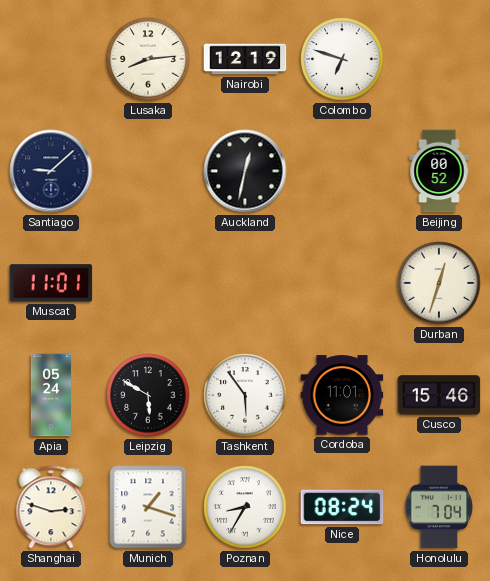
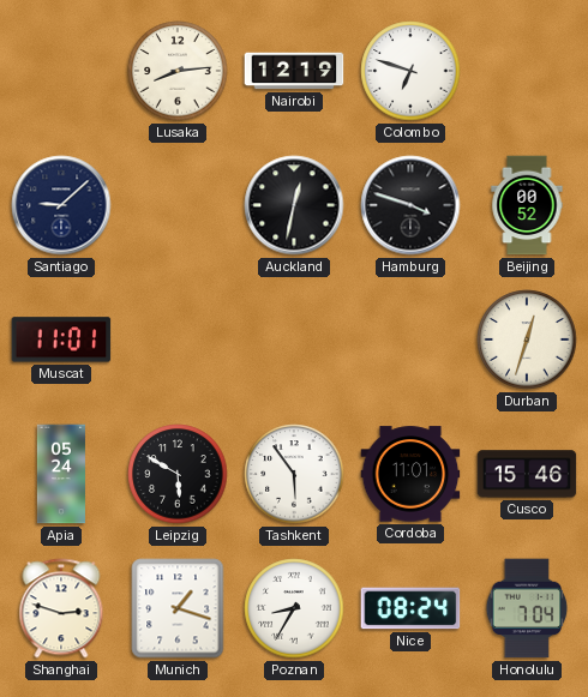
Hamburg: none -> 3:48 (410, 205)
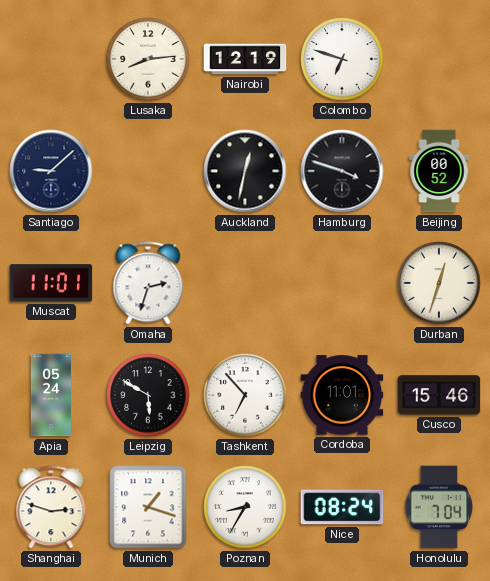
Omaha: none -> 2:33 (148, 283)
Tashkent: 5:54 -> 6:53 (245, 395)
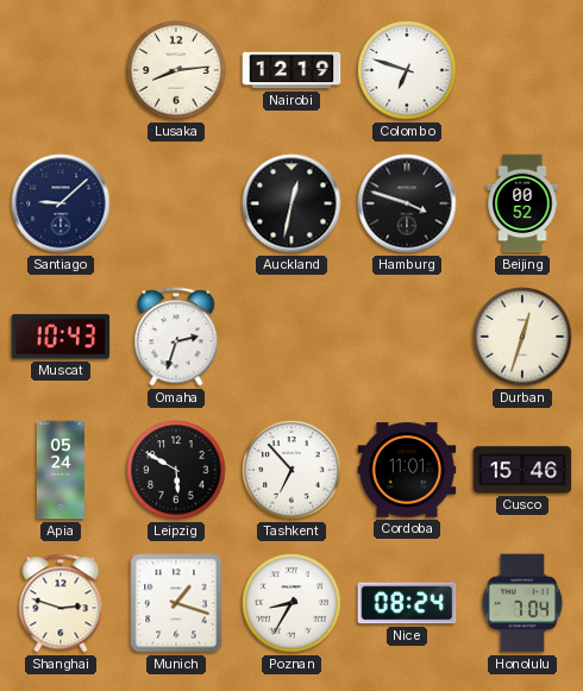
Muscat: 11:01 -> 10:43 (61, 337)
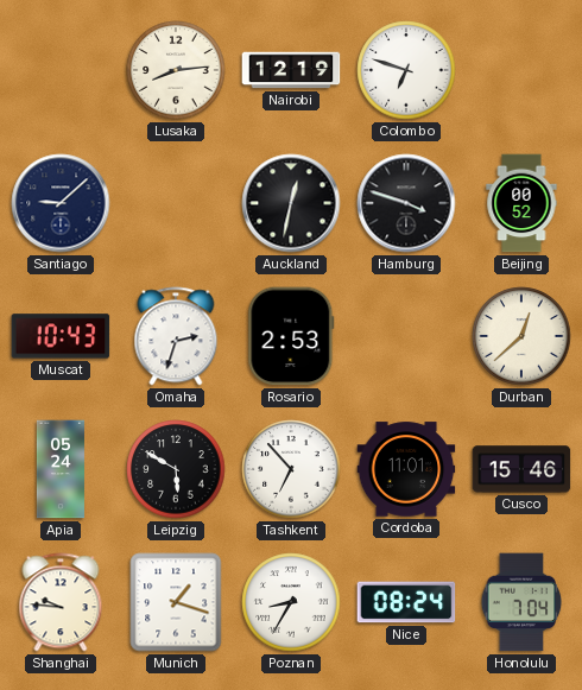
Rosario: none -> 2:53 (291, 336)
Durban: 12:33 -> 12:38 (521, 336)
Shanghai: 2:48 -> 9:46 (61, 602)
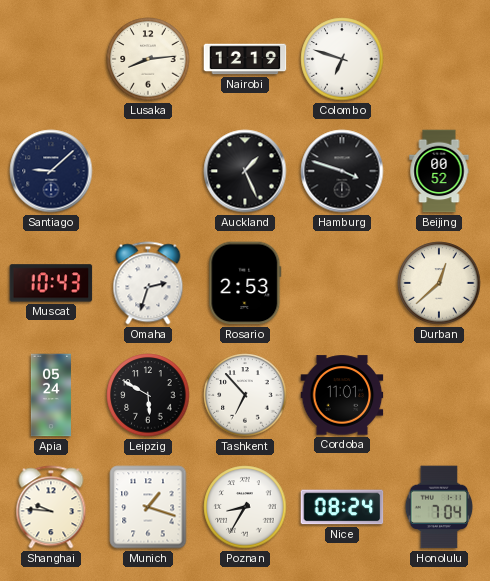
Auckland: 12:32 -> 1:26 (245, 171)
Cusco: 15:46 -> none (521, 469)
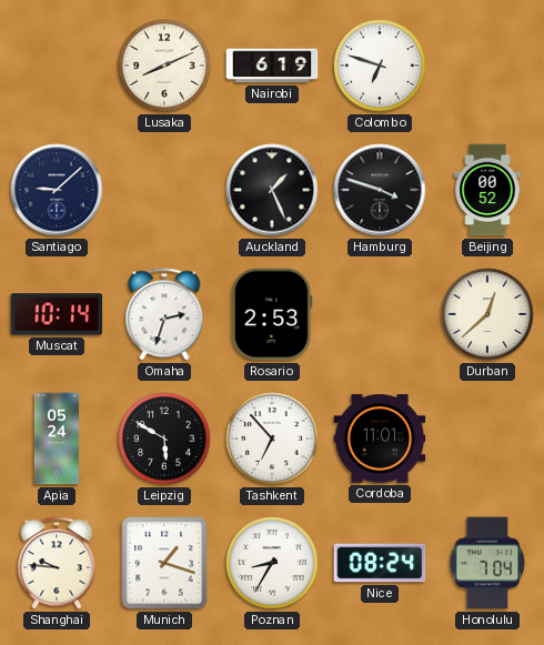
Lusaka: 8:14 -> 8:11 (164, 65)
Nairobi: 12:19 -> 6:19 (272, 65)
Muscat: 10:43 -> 10:14 (57, 314)
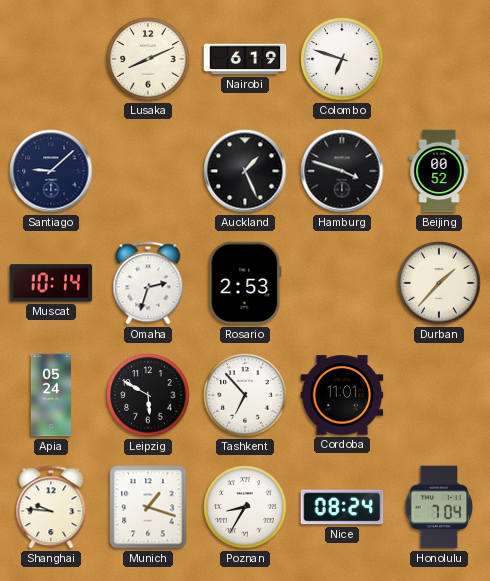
Durban: 12:38 -> 1:37 (439, 283)
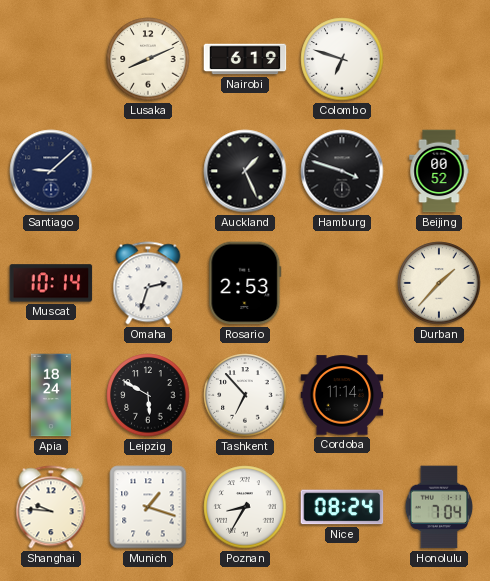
Apia: 05:24 -> 18:24 (51, 395)
Cordoba: 11:01 -> 11:14 (342, 395)
